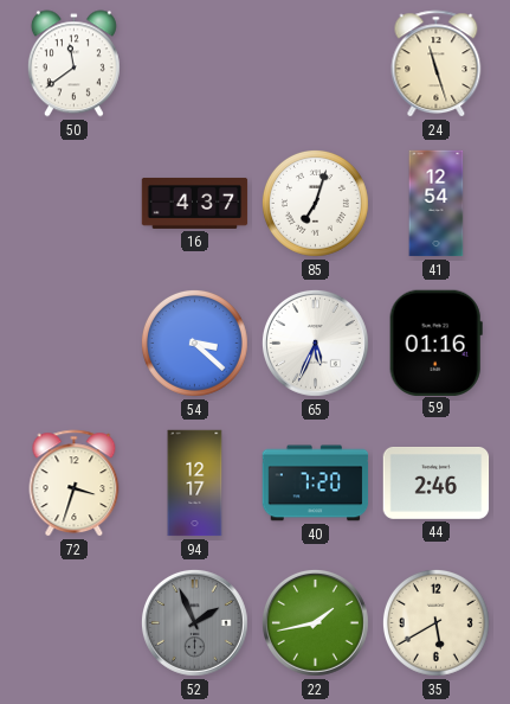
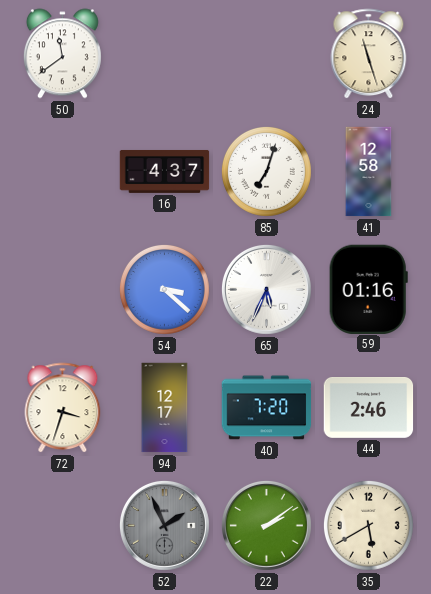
41: 12:54 -> 12:58 (369, 172)
22: 1:43 -> 2:09 (266, 525)
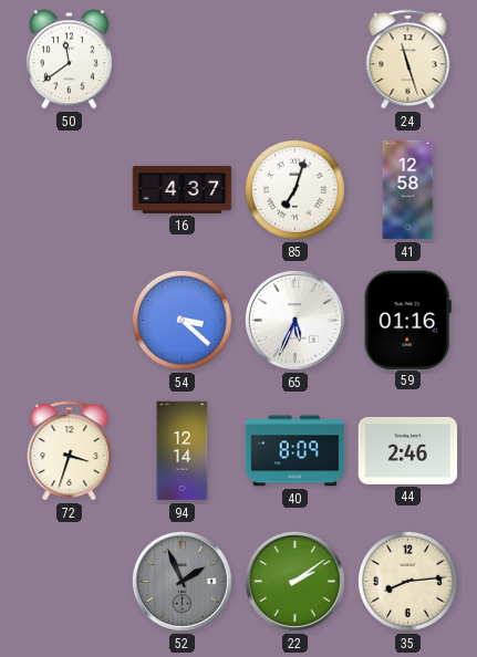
94: 12:17 -> 12:14 (183, 451)
40: 7:20 -> 8:09 (295, 451)
35: 5:40 -> 8:14 (408, 582)
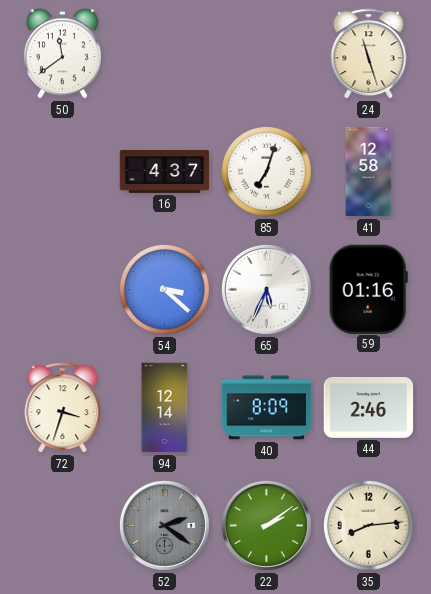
52: 1:56 -> 2:21 (164, 525)
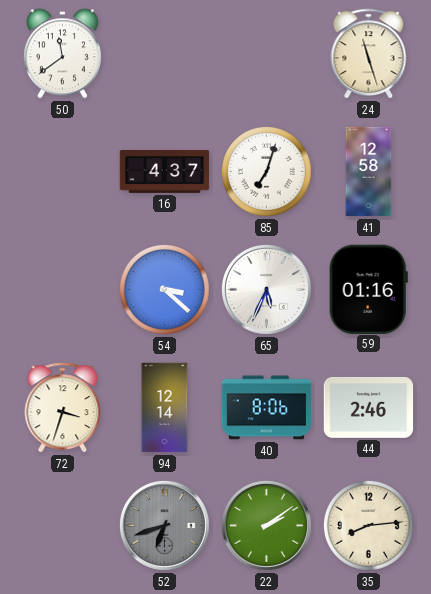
40: 8:09 -> 8:06 (267, 408)
52: 2:21 -> 6:42 (164, 525)
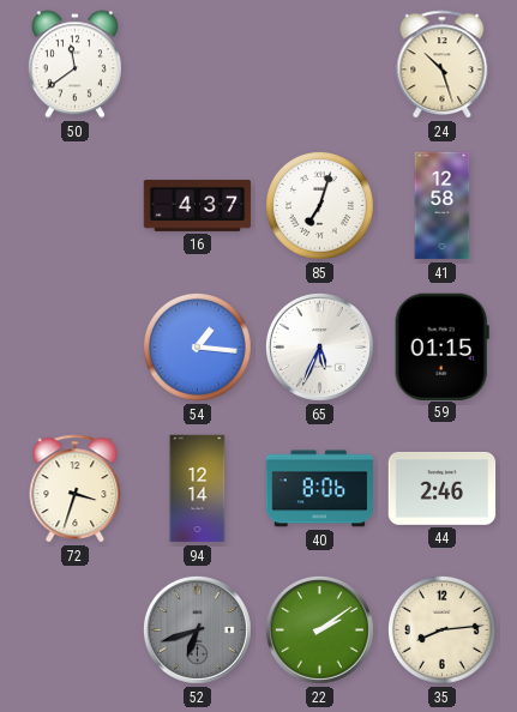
24: 11:27 -> 10:27 (443, 65)
54: 3:22 -> 1:16 (198, 348)
59: 01:16 -> 01:15 (441, 346)
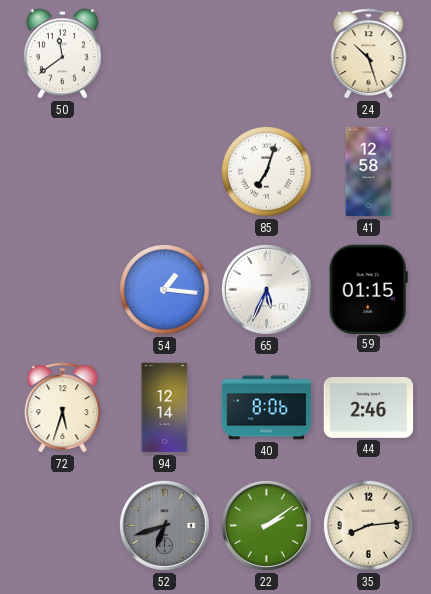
16: 4:37 -> none (198, 205)
72: 3:33 -> 5:33 (63, 408)
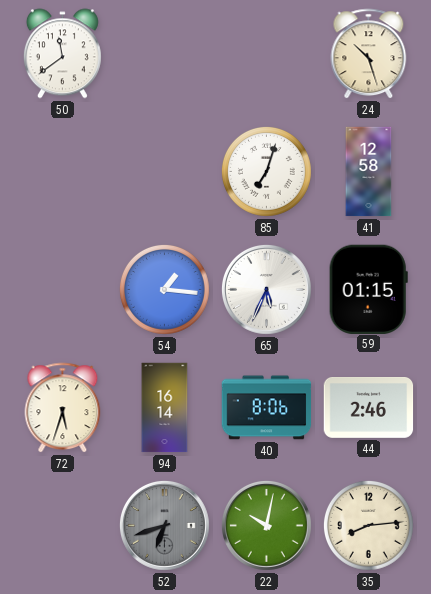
94: 12:14 -> 16:14 (165, 408)
22: 2:09 -> 10:02 (266, 525)
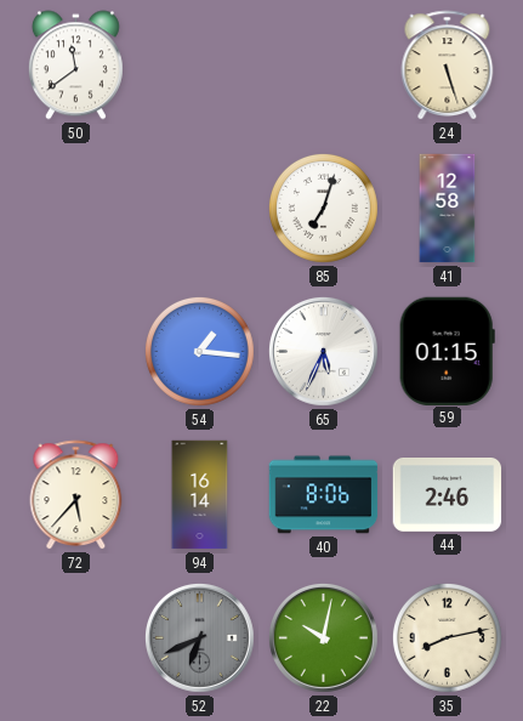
24: 10:27 -> 5:27 (448, 66)
72: 5:33 -> 5:37 (76, 495)
52: 6:42 -> 6:41 (199, 637)
35: 8:14 -> 8:13 (448, 638)
